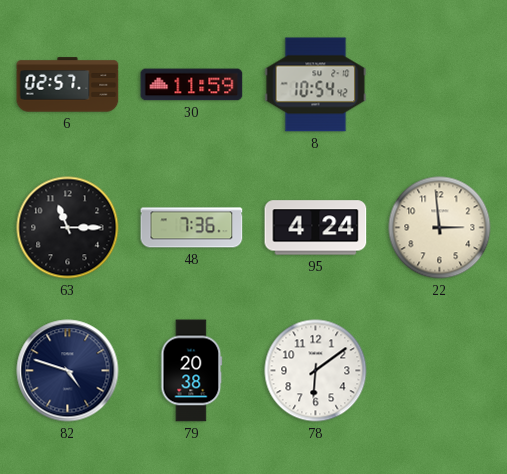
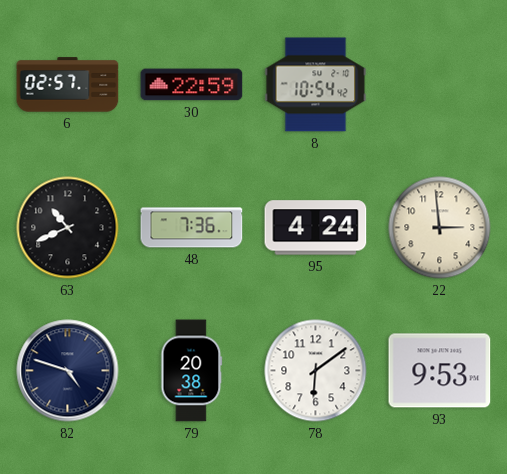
30: 11:59 -> 22:59 (192, 85)
63: 11:15 -> 10:41 (68, 228)
93: none -> 9:53 (440, 371)
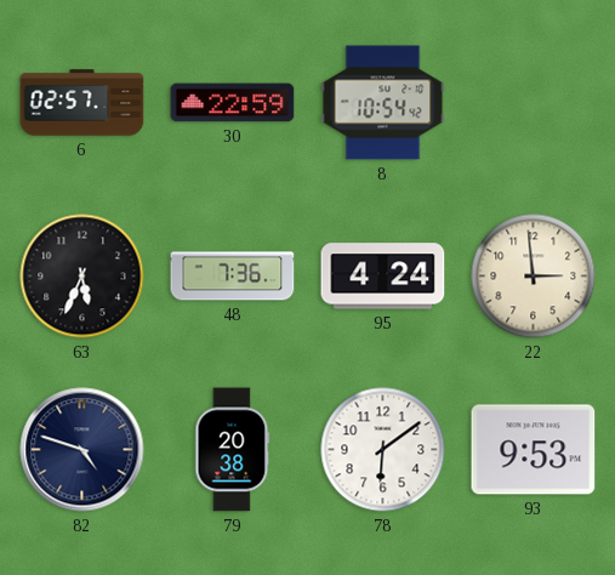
63: 10:41 -> 5:34 (82, 277)
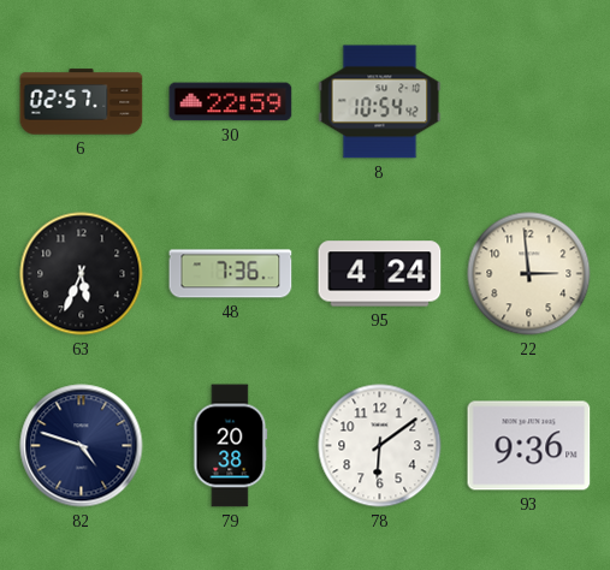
93: 9:53 -> 9:36 (529, 446)
